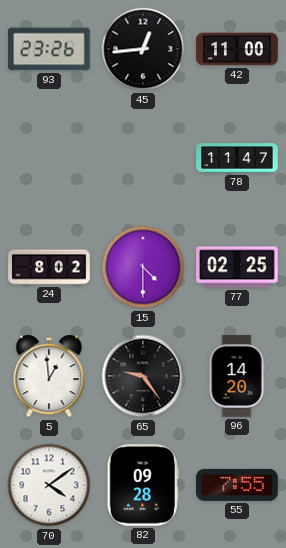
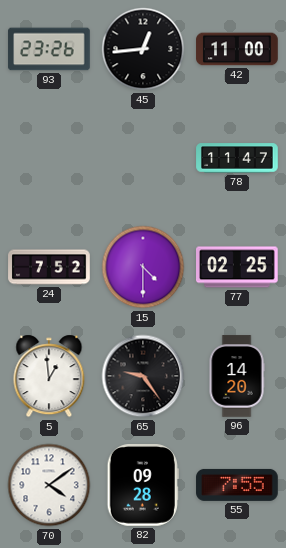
24: 8:02 -> 7:52 (49, 267)
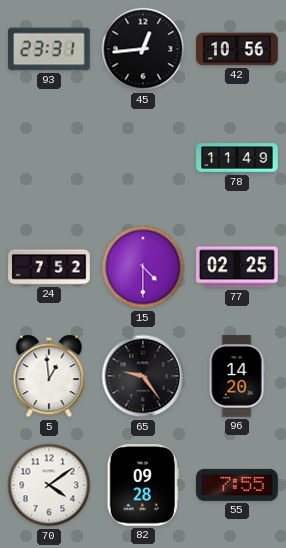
93: 23:26 -> 23:31 (49, 49)
42: 11:00 -> 10:56 (237, 49)
78: 11:47 -> 11:49 (237, 158)
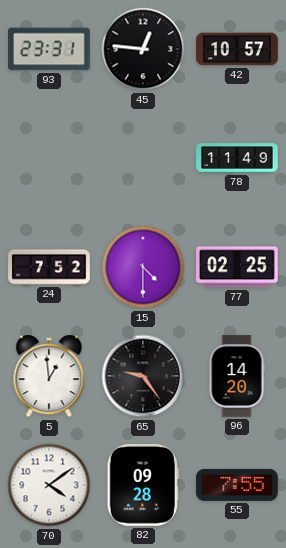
45: 12:44 -> 12:46 (143, 49)
42: 10:56 -> 10:57 (237, 49)
